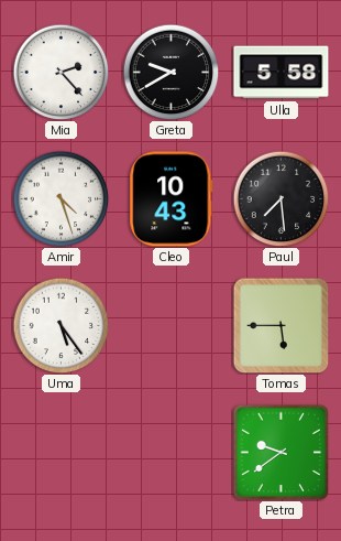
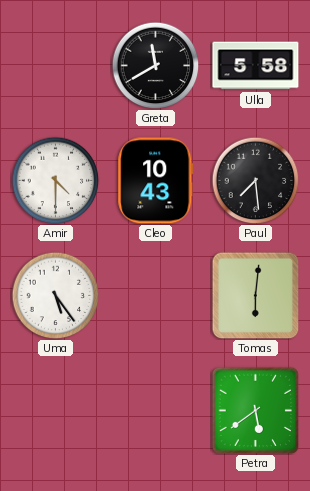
Mia: 2:23 -> none (61, 72)
Greta: 9:40 -> 11:40 (155, 65)
Amir: 4:27 -> 4:30 (55, 180)
Tomas: 5:45 -> 6:01 (255, 295)
Petra: 9:39 -> 5:39 (255, 410)
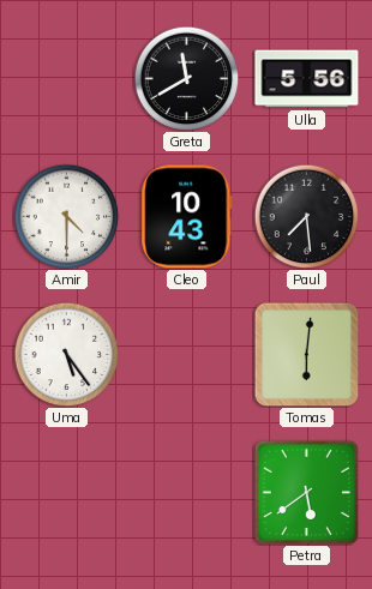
Ulla: 5:58 -> 5:56 (307, 79)
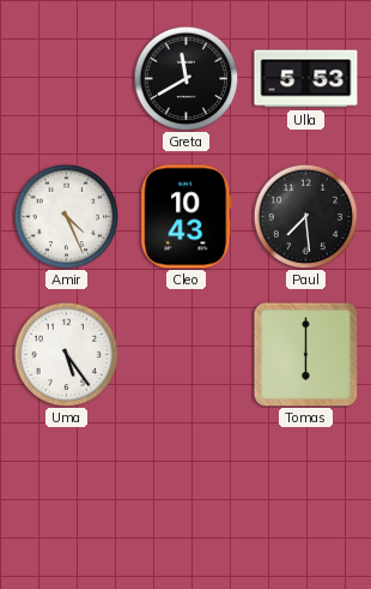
Ulla: 5:56 -> 5:53 (306, 79)
Amir: 4:30 -> 4:26 (66, 216)
Tomas: 6:01 -> 6:00 (305, 354)
Petra: 5:39 -> none (306, 492)
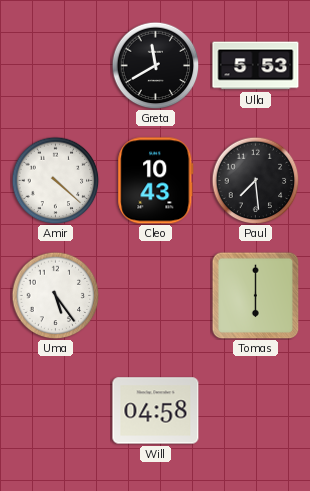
Amir: 4:26 -> 4:22 (55, 180)
Will: none -> 04:58 (156, 411)
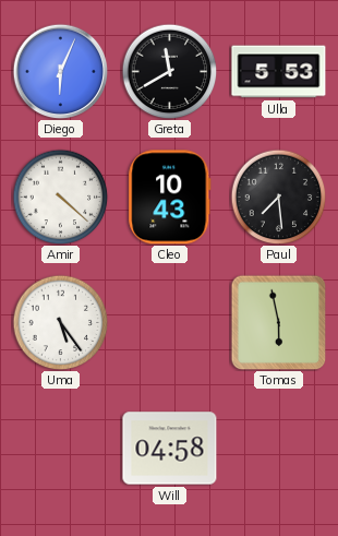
Diego: none -> 6:04 (60, 71)
Tomas: 6:00 -> 5:58 (278, 322)
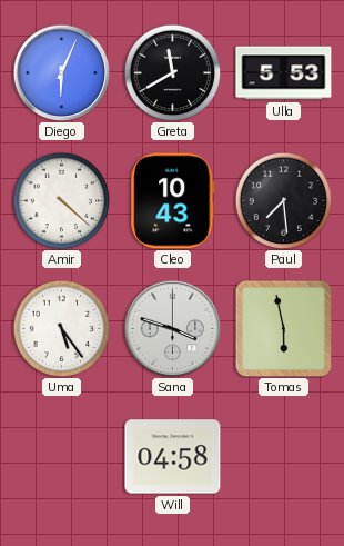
Sana: none -> 3:48 (172, 328)
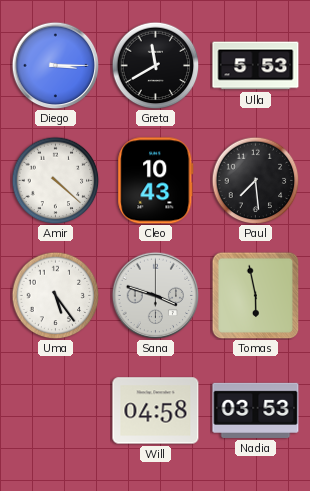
Diego: 6:04 -> 3:15 (55, 65)
Nadia: none -> 03:53 (256, 410)
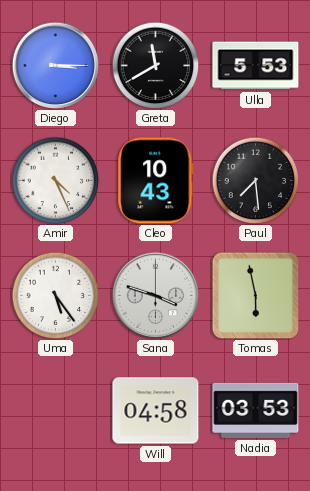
Amir: 4:22 -> 4:26 (55, 180)
